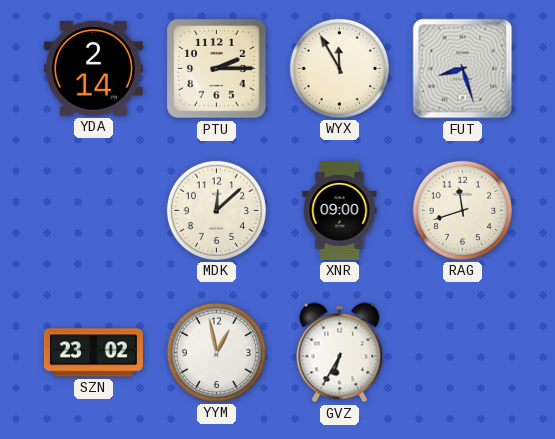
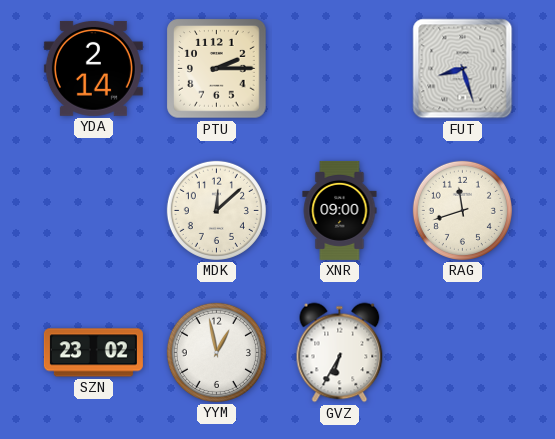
WYX: 11:55 -> none (339, 68)
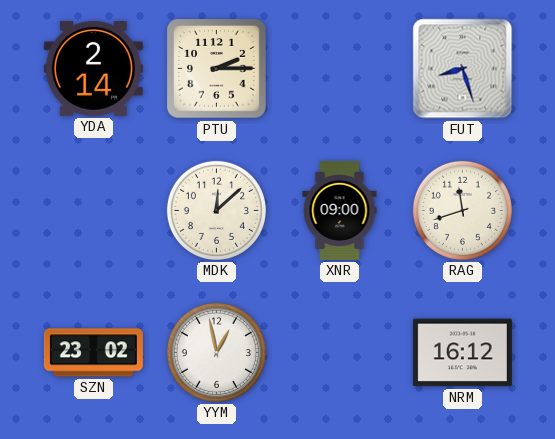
GVZ: 6:35 -> none (340, 353)
NRM: none -> 16:12 (462, 353)
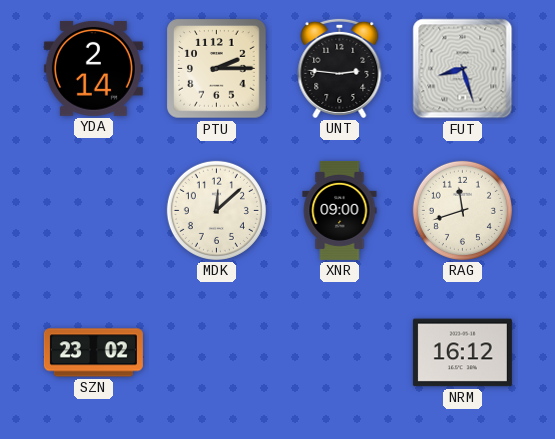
UNT: none -> 2:46 (340, 68)
YYM: 12:58 -> none (216, 352)
